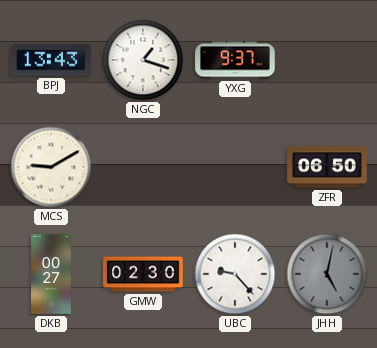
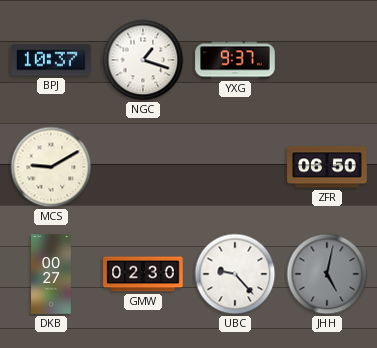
BPJ: 13:43 -> 10:37 (51, 60)
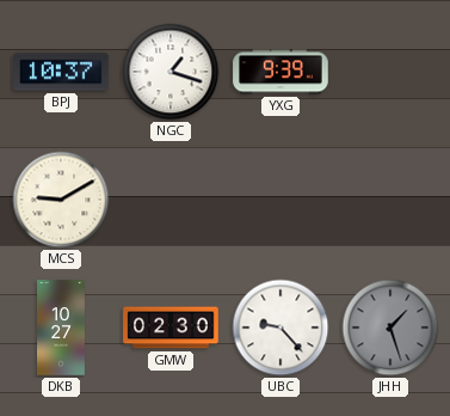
YXG: 9:37 -> 9:39 (281, 72)
ZFR: 06:50 -> none (327, 167)
DKB: 00:27 -> 10:27 (62, 328)
JHH: 5:02 -> 1:27 (390, 328)
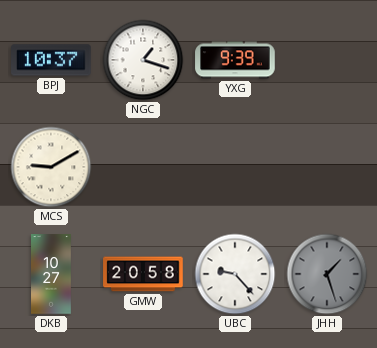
GMW: 02:30 -> 20:58 (143, 274)
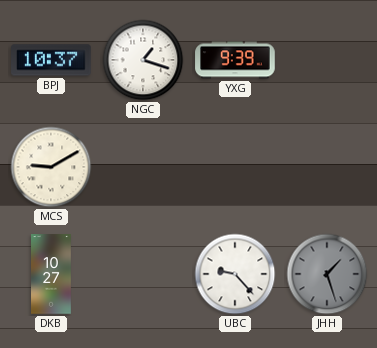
GMW: 20:58 -> none (143, 274)
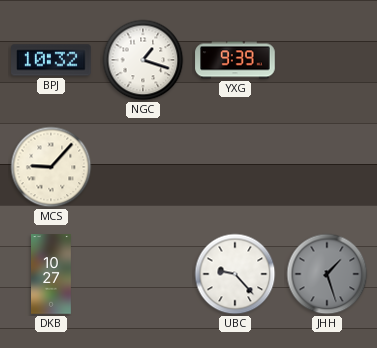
BPJ: 10:37 -> 10:32 (51, 60)
MCS: 9:10 -> 9:07 (51, 167)
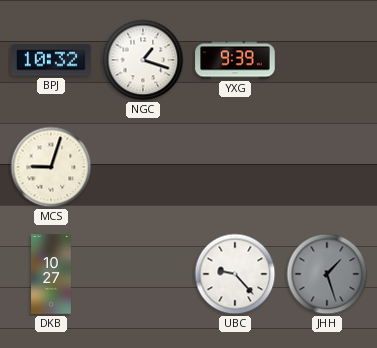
MCS: 9:07 -> 9:03 (51, 167)
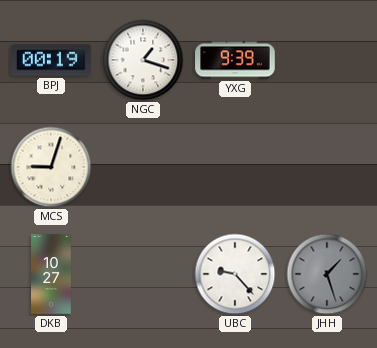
BPJ: 10:32 -> 00:19 (51, 60)
